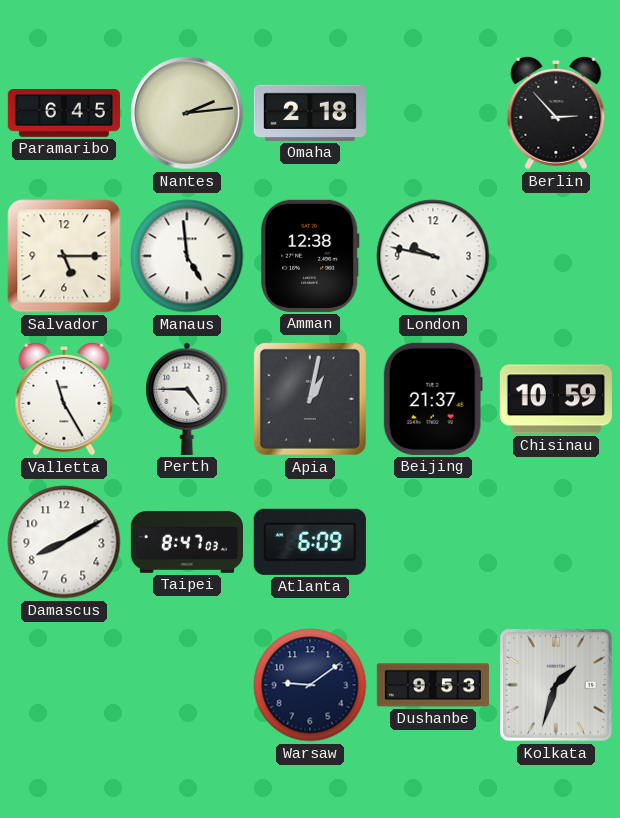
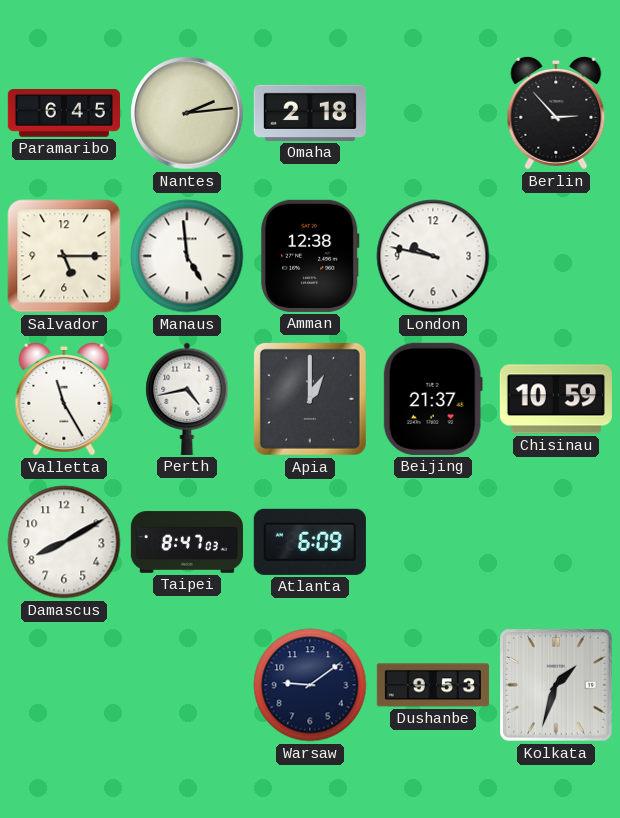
Perth: 4:45 -> 4:43 (187, 399)
Apia: 1:02 -> 1:00 (310, 399)
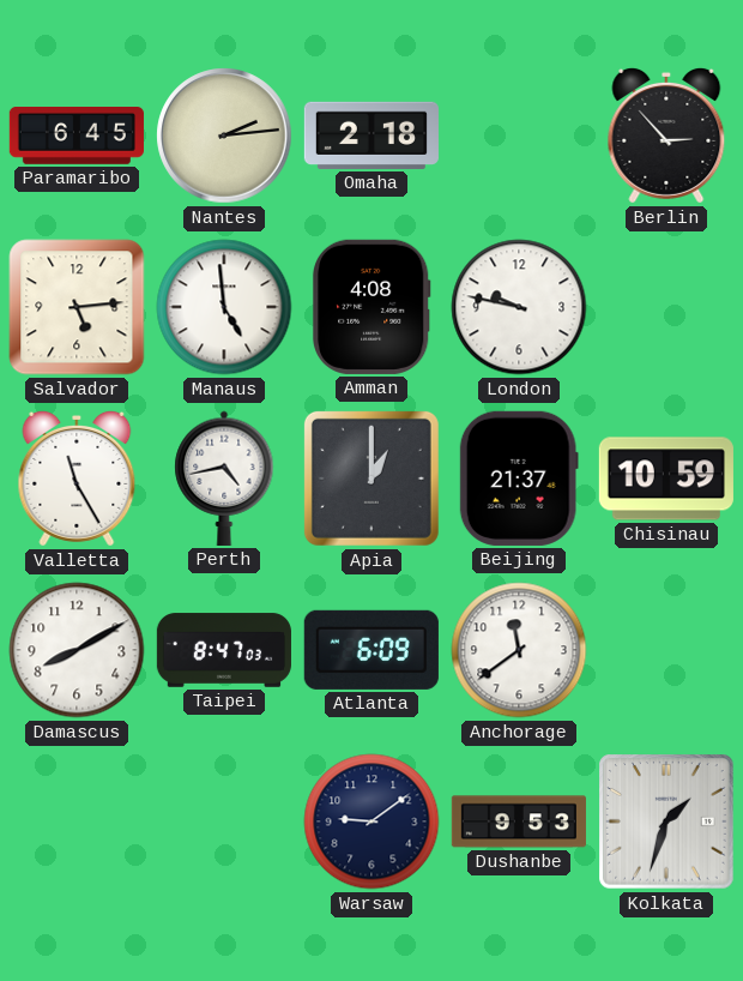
Salvador: 5:15 -> 5:14 (77, 307)
Amman: 12:38 -> 4:08 (371, 307)
Anchorage: none -> 11:39 (519, 650)
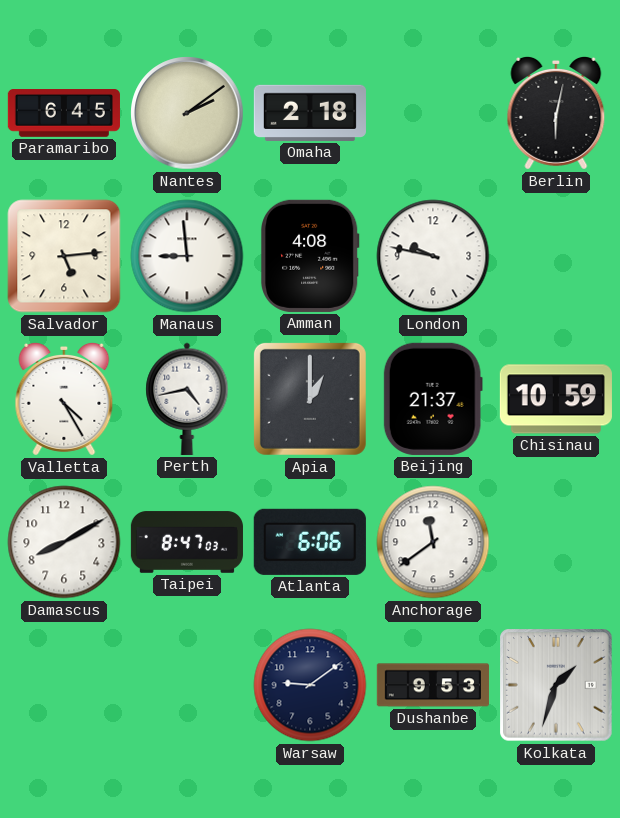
Nantes: 2:14 -> 2:09 (187, 113)
Berlin: 2:53 -> 6:02 (556, 113)
Manaus: 4:59 -> 8:59 (187, 256)
Valletta: 11:25 -> 4:25 (64, 399)
Atlanta: 6:09 -> 6:06 (310, 542)
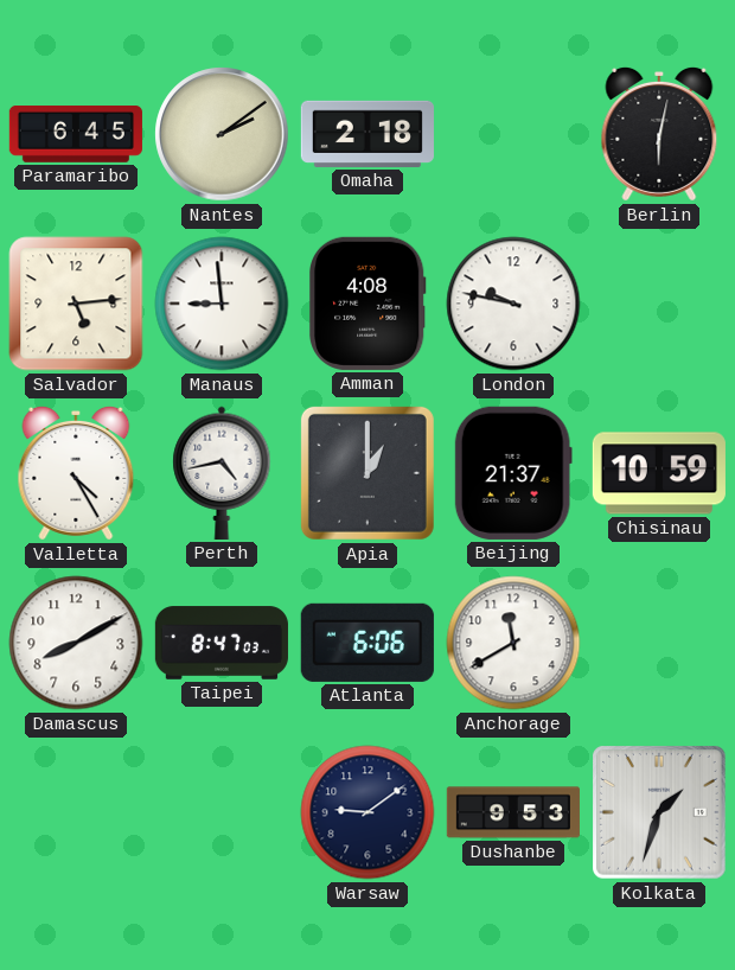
Anchorage: 11:39 -> 11:40 (513, 643)
